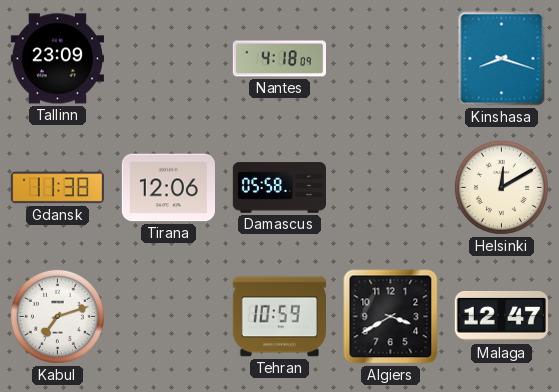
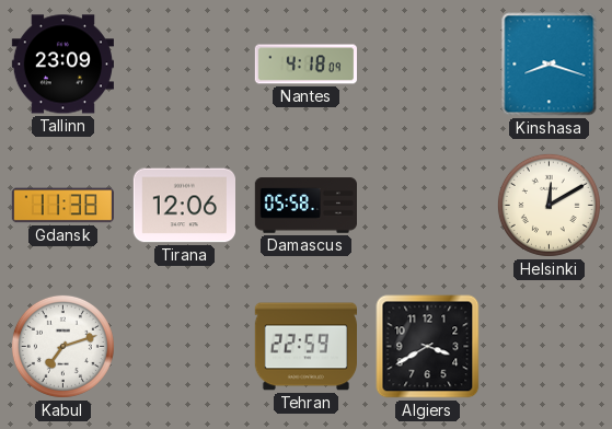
Tehran: 10:59 -> 22:59 (305, 347)
Malaga: 12:47 -> none (501, 316)
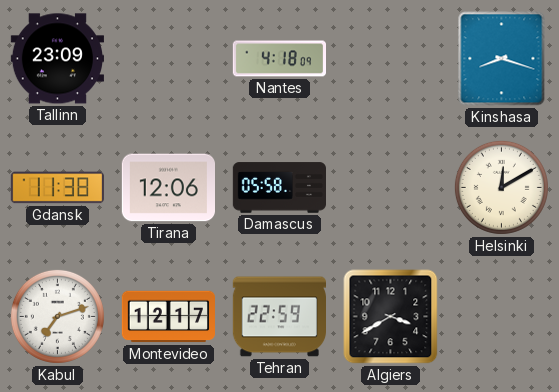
Montevideo: none -> 12:17 (168, 317)
